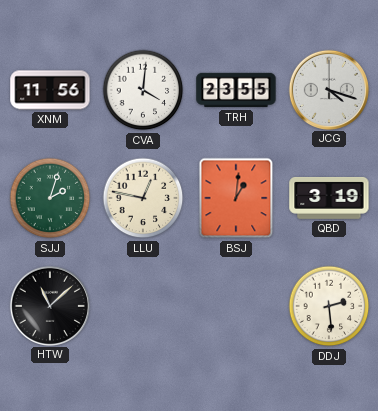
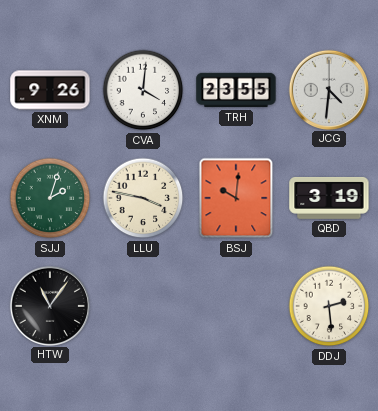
XNM: 11:56 -> 9:26 (50, 90)
JCG: 4:18 -> 4:31 (328, 89)
LLU: 12:47 -> 3:47 (143, 198)
BSJ: 1:01 -> 10:01 (236, 198)
HTW: 11:08 -> 11:06 (49, 305)
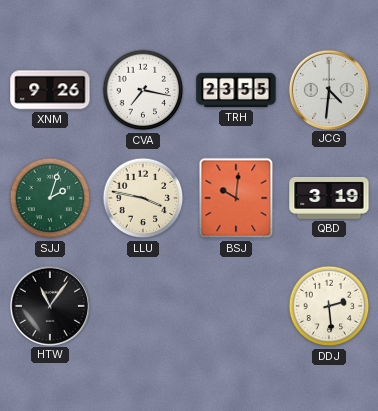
CVA: 4:01 -> 7:17 (143, 90)
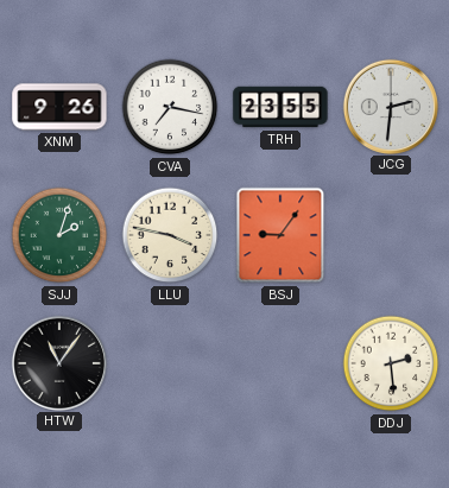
JCG: 4:31 -> 2:31 (390, 106)
BSJ: 10:01 -> 9:06 (280, 235)
QBD: 3:19 -> none (329, 198)
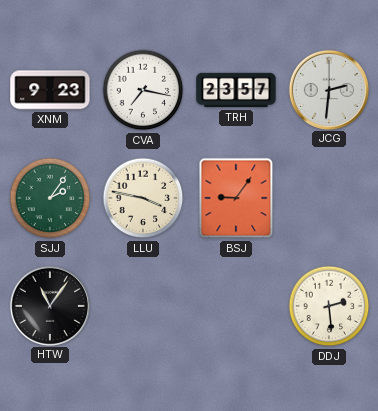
XNM: 9:26 -> 9:23 (50, 90)
TRH: 23:55 -> 23:57 (236, 90)
SJJ: 2:03 -> 2:06 (50, 198)
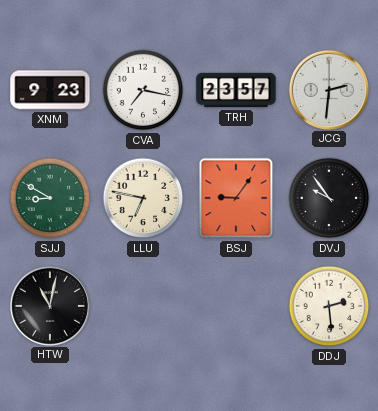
SJJ: 2:06 -> 8:50 (50, 198)
LLU: 3:47 -> 6:47 (143, 198)
DVJ: none -> 9:54 (329, 198)
HTW: 11:06 -> 11:02 (49, 305)
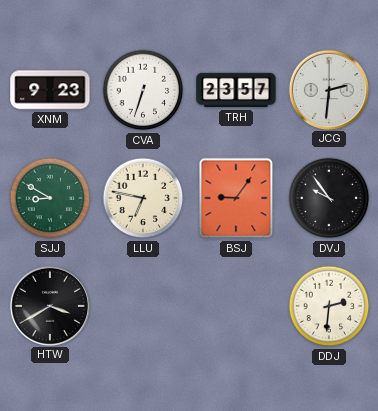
CVA: 7:17 -> 6:33 (143, 90)
HTW: 11:02 -> 3:40 (49, 305)
DDJ: 2:29 -> 2:31 (329, 306)
